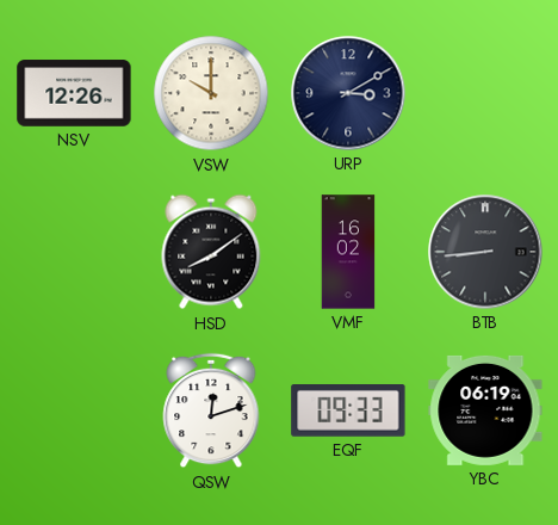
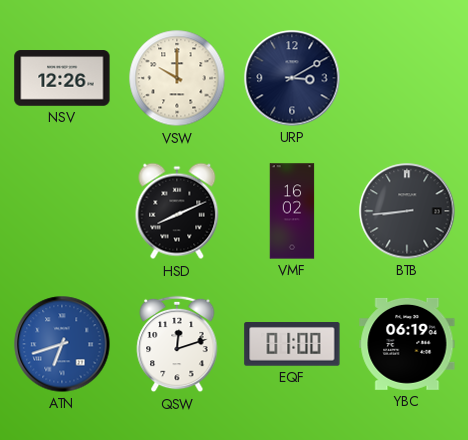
HSD: 8:09 -> 8:11 (177, 211)
ATN: none -> 6:42 (62, 344)
EQF: 09:33 -> 01:00 (292, 345)
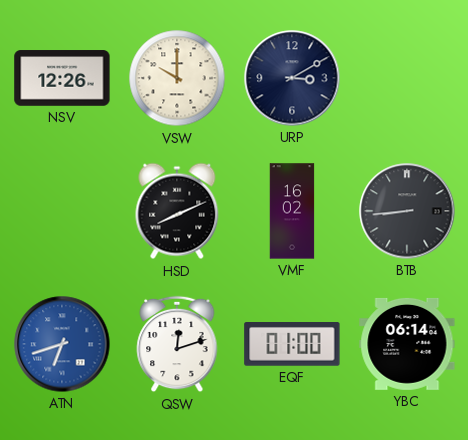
YBC: 06:19 -> 06:14 (407, 344)
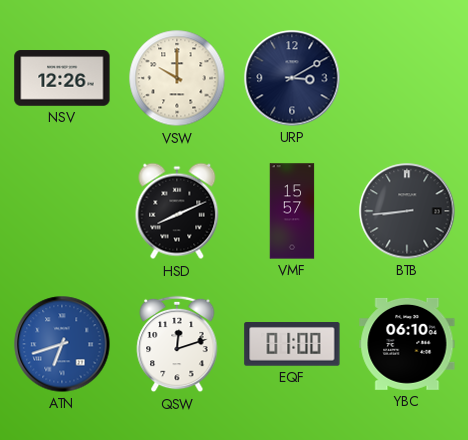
VMF: 16:02 -> 15:57 (292, 211)
YBC: 06:14 -> 06:10 (407, 344)
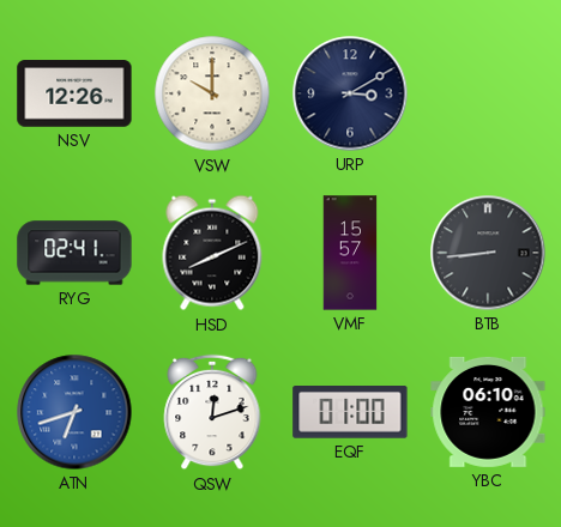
RYG: none -> 02:41 (74, 253)
